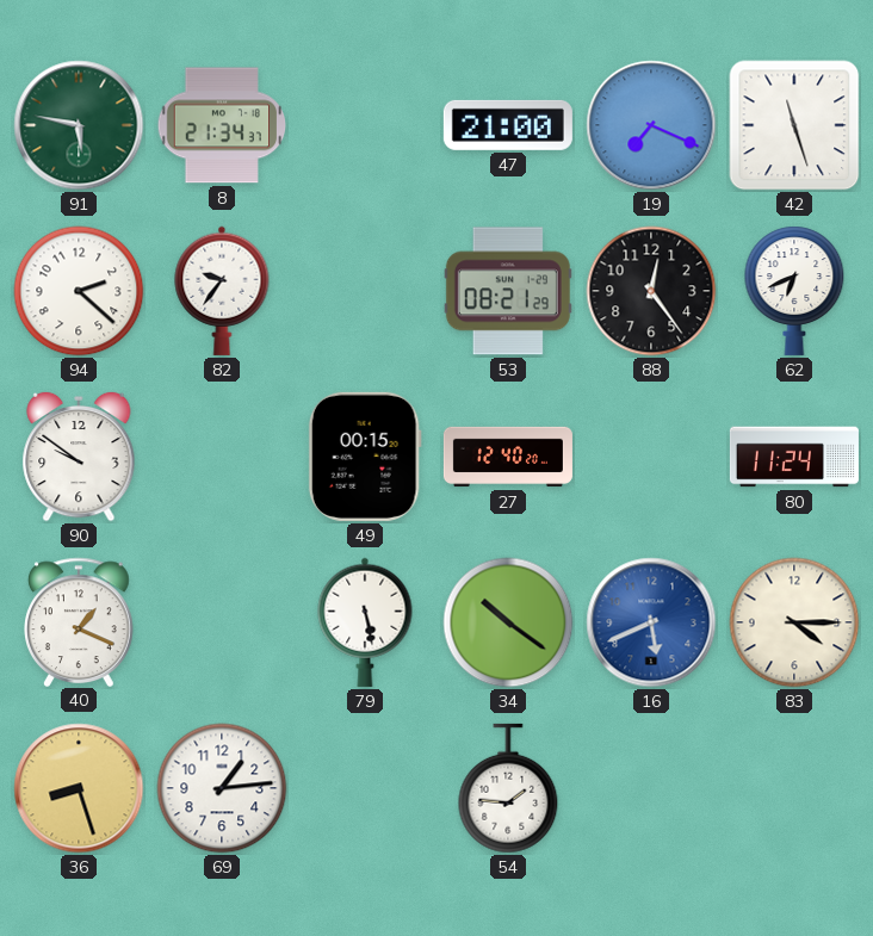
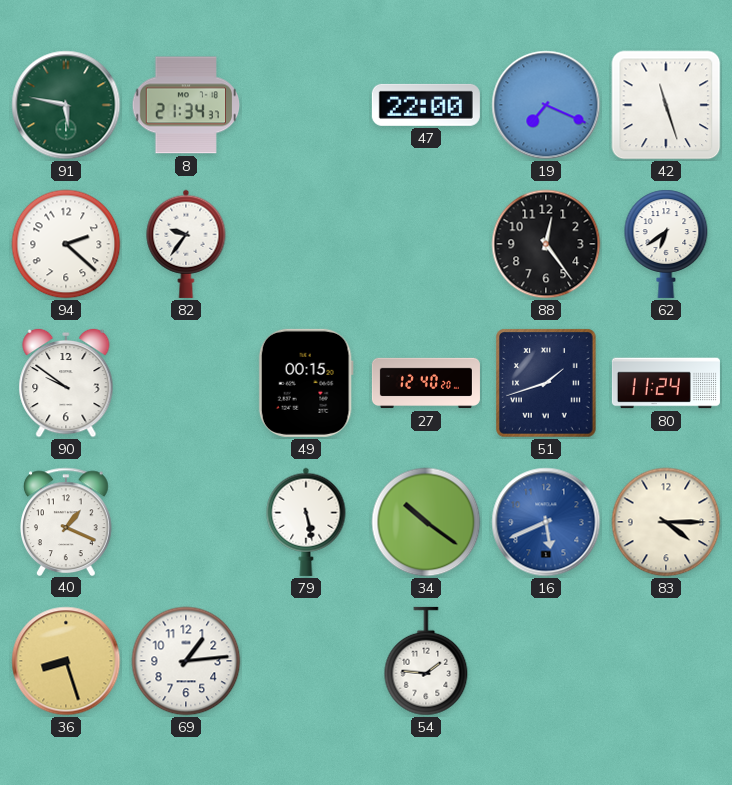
47: 21:00 -> 22:00 (426, 105)
53: 08:21 -> none (508, 291)
62: 6:41 -> 6:39 (666, 244)
51: none -> 1:42 (546, 383)
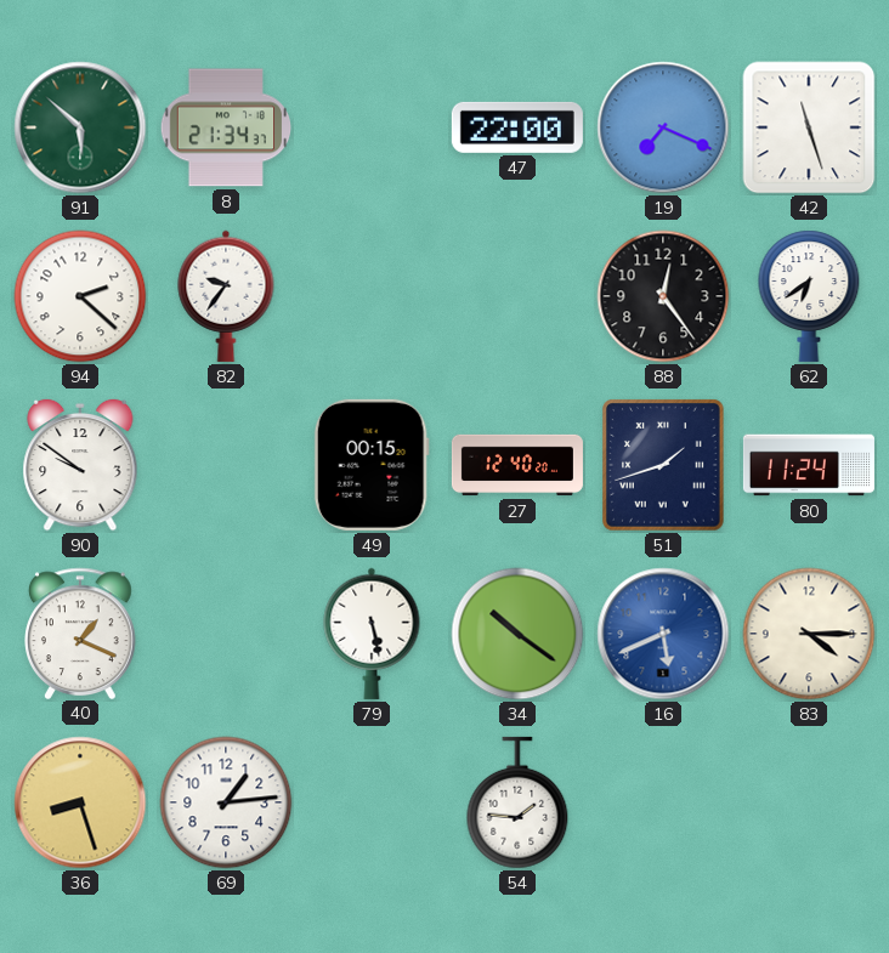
91: 5:47 -> 5:52 (80, 127)
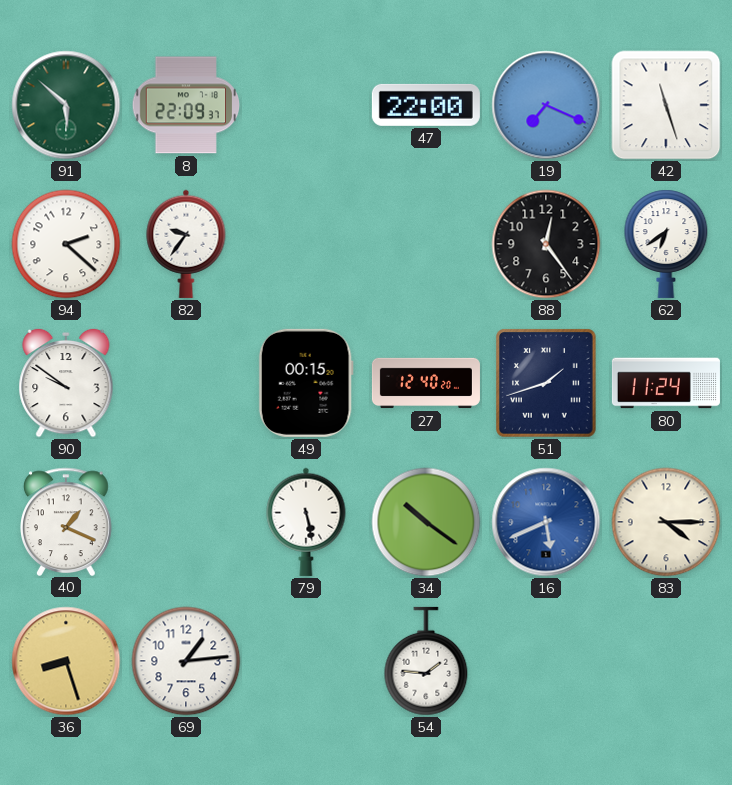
8: 21:34 -> 22:09 (186, 105)
